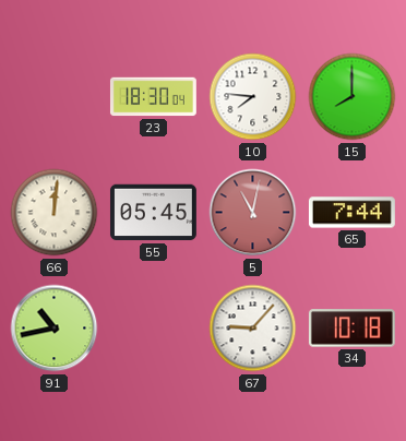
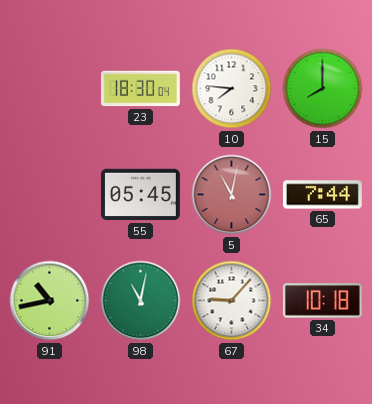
66: 12:01 -> none (55, 213)
98: none -> 11:02 (141, 301)
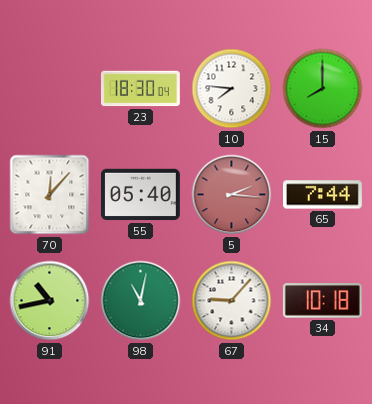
70: none -> 12:07 (50, 195)
55: 05:45 -> 05:40 (140, 195)
5: 11:02 -> 2:16 (232, 195)
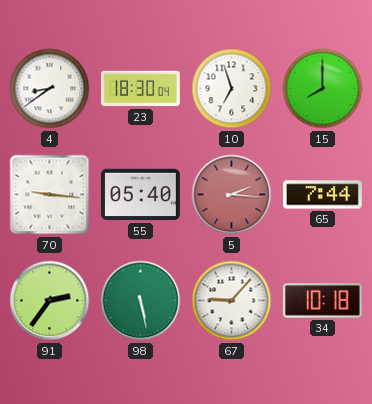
4: none -> 8:39 (50, 89)
10: 7:46 -> 6:57 (232, 89)
70: 12:07 -> 9:16 (50, 195)
91: 10:43 -> 2:36 (50, 301)
98: 11:02 -> 5:28 (141, 301)
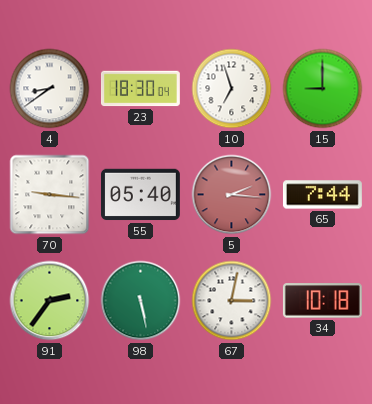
15: 8:00 -> 9:00 (323, 89)
67: 9:07 -> 3:02 (232, 301)
